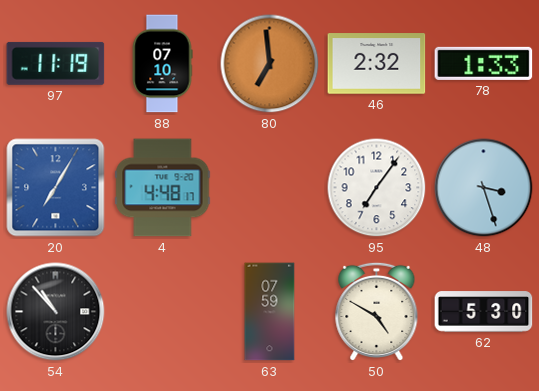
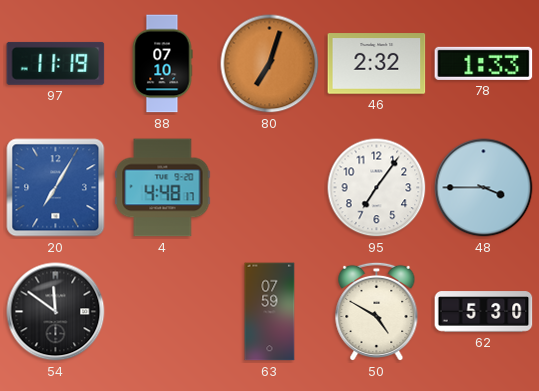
80: 6:59 -> 7:03 (270, 64)
48: 3:27 -> 3:45 (484, 188)
54: 10:53 -> 11:51 (56, 312)
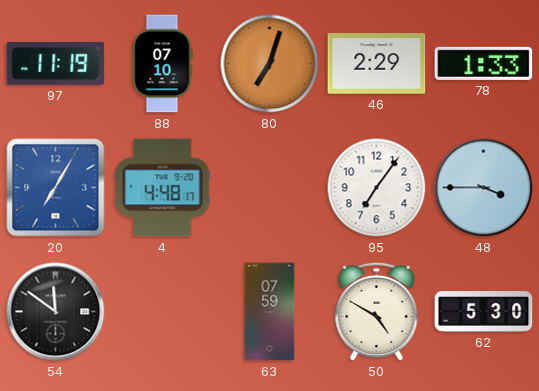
46: 2:32 -> 2:29 (377, 64)
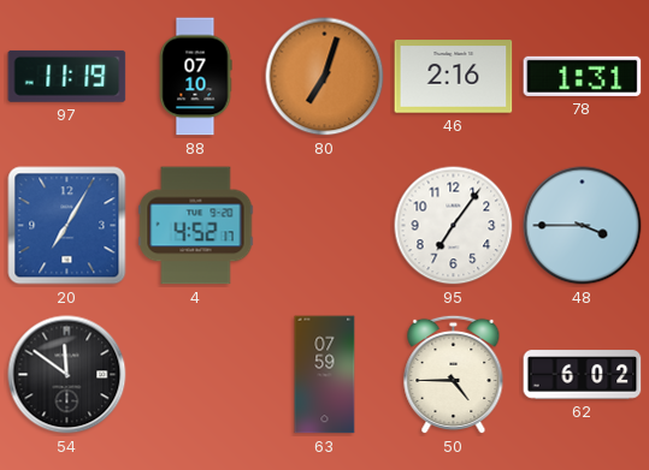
46: 2:29 -> 2:16 (454, 77)
78: 1:33 -> 1:31 (583, 76)
4: 4:48 -> 4:52 (196, 226)
50: 4:50 -> 4:45 (454, 375)
62: 5:30 -> 6:02 (583, 375)
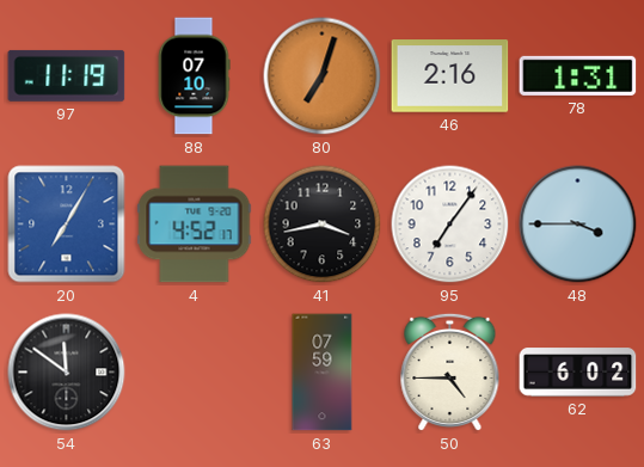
41: none -> 3:43 (323, 225)
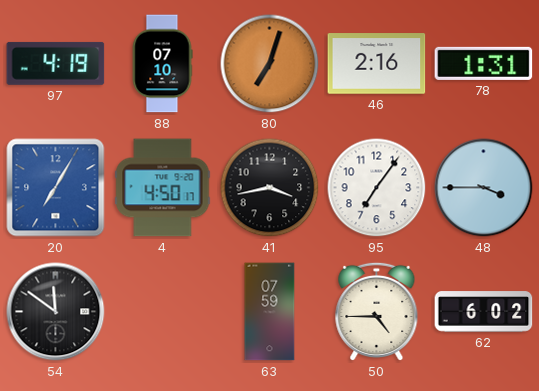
97: 11:19 -> 4:19 (56, 63)
4: 4:52 -> 4:50 (163, 188)
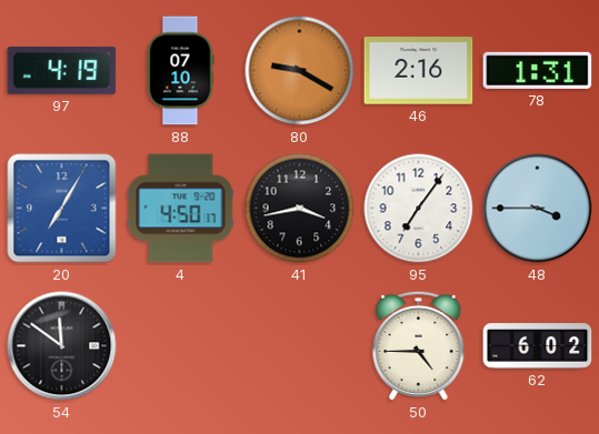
80: 7:03 -> 9:20 (300, 71)
63: 07:59 -> none (270, 312)
